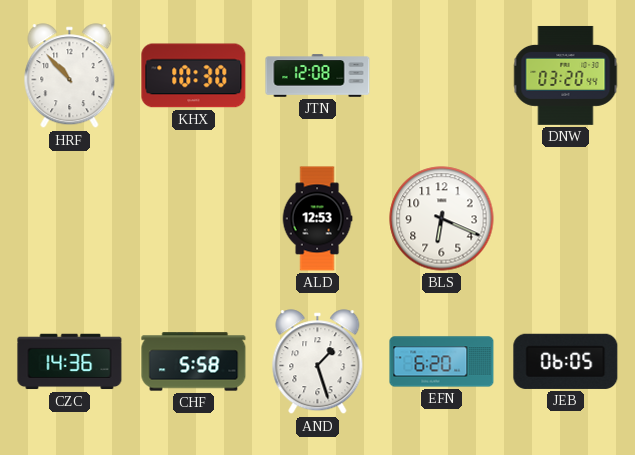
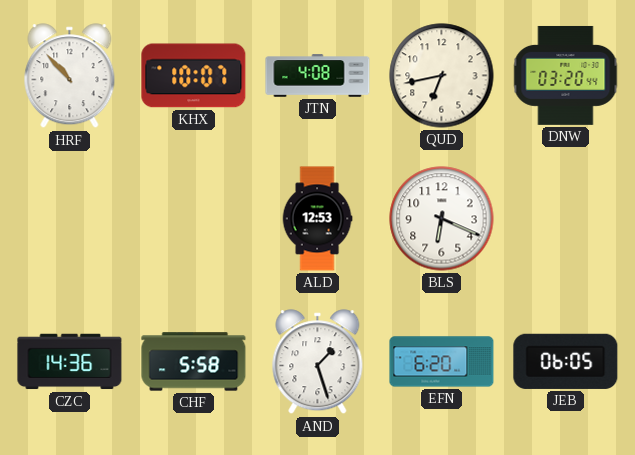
KHX: 10:30 -> 10:07 (194, 76)
JTN: 12:08 -> 4:08 (318, 76)
QUD: none -> 6:43 (442, 76)
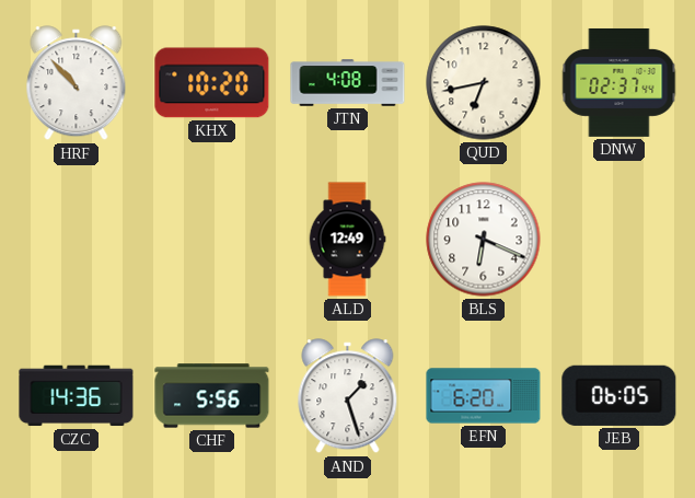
KHX: 10:07 -> 10:20 (212, 83)
DNW: 03:20 -> 02:37 (619, 82)
ALD: 12:53 -> 12:49 (347, 240)
CHF: 5:58 -> 5:56 (212, 396)
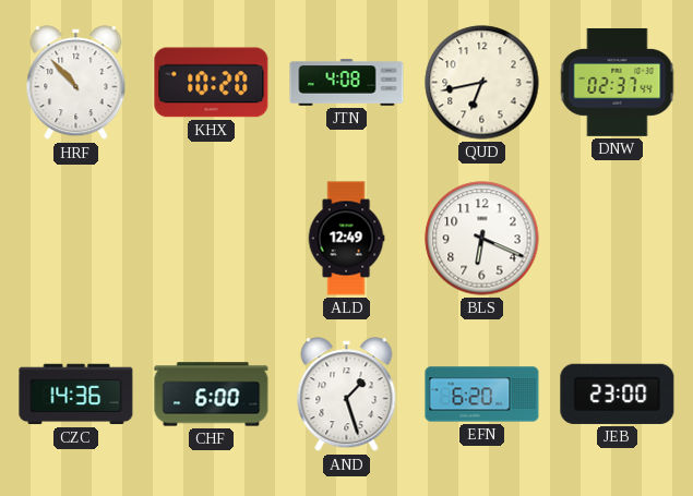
CHF: 5:56 -> 6:00 (212, 395)
JEB: 06:05 -> 23:00 (618, 394)
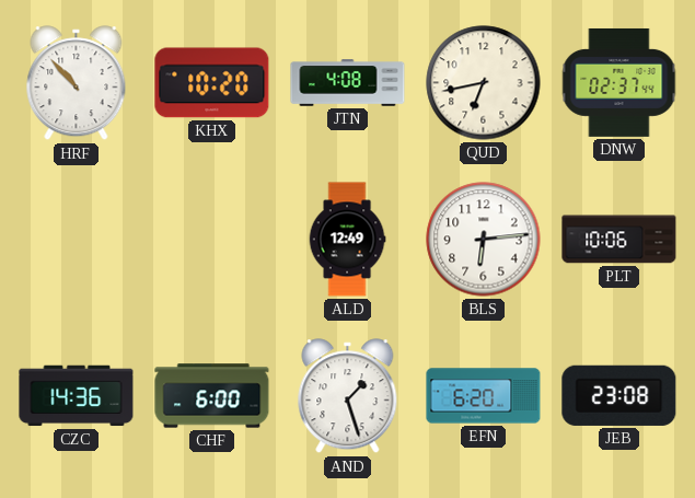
BLS: 6:19 -> 6:14 (484, 240)
PLT: none -> 10:06 (619, 240)
JEB: 23:00 -> 23:08 (619, 395)
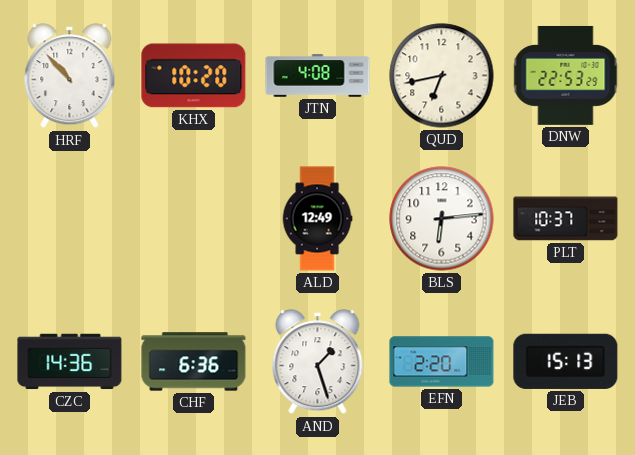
DNW: 02:37 -> 22:53 (566, 75)
PLT: 10:06 -> 10:37 (566, 219)
CHF: 6:00 -> 6:36 (194, 362)
EFN: 6:20 -> 2:20 (442, 362)
JEB: 23:08 -> 15:13 (566, 361)
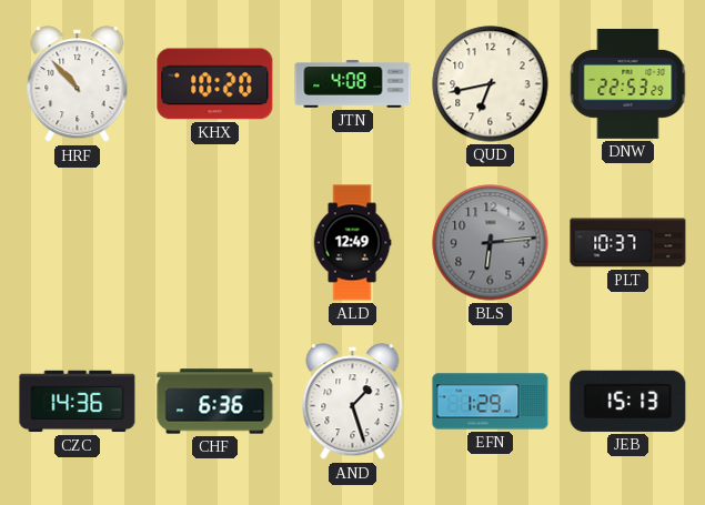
BLS dial: white -> grey (491, 243)
EFN: 2:20 -> 1:29 (491, 402)
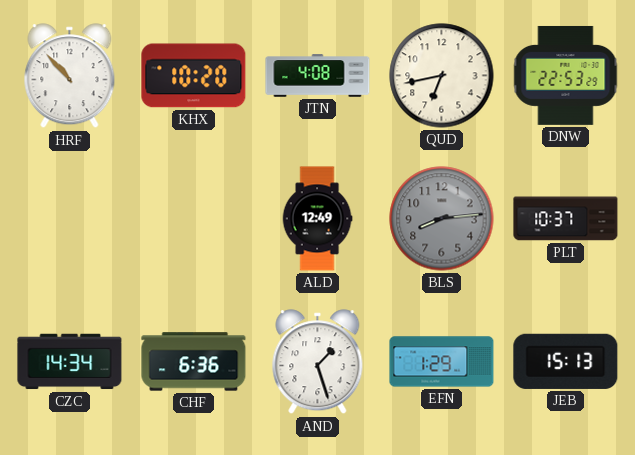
BLS: 6:14 -> 8:14 (442, 219)
CZC: 14:36 -> 14:34 (70, 362)
